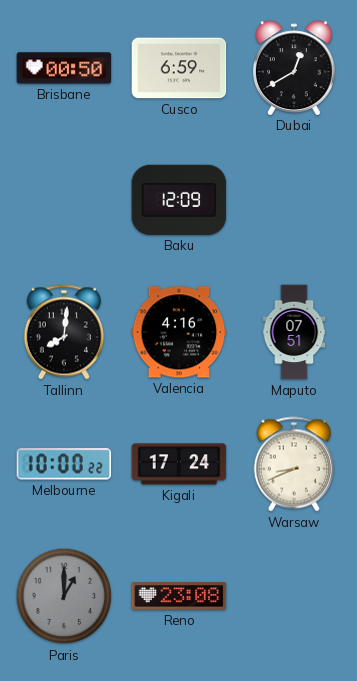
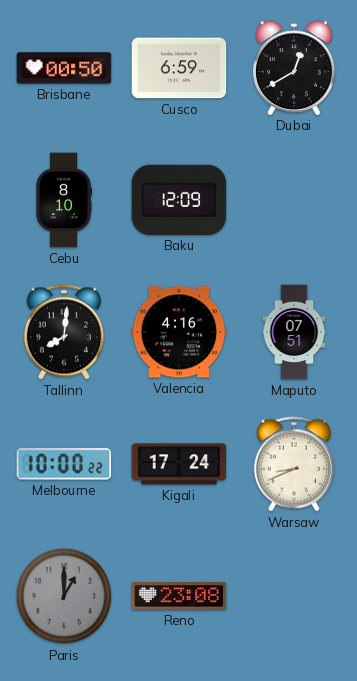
Cebu: none -> 8:10 (64, 200)
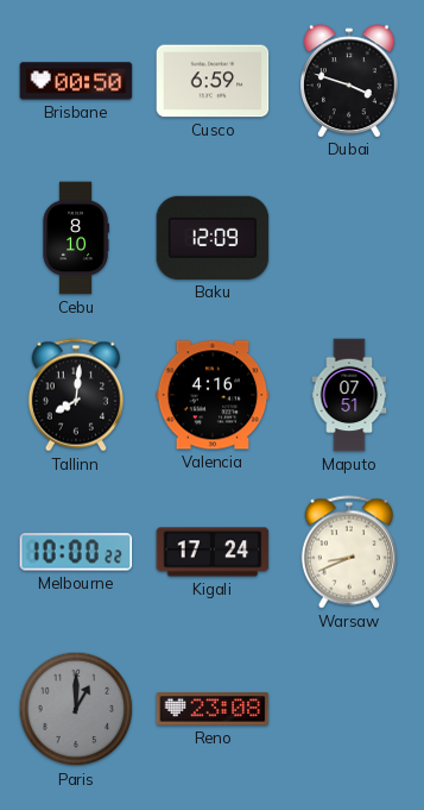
Dubai: 12:40 -> 3:48 (350, 81)
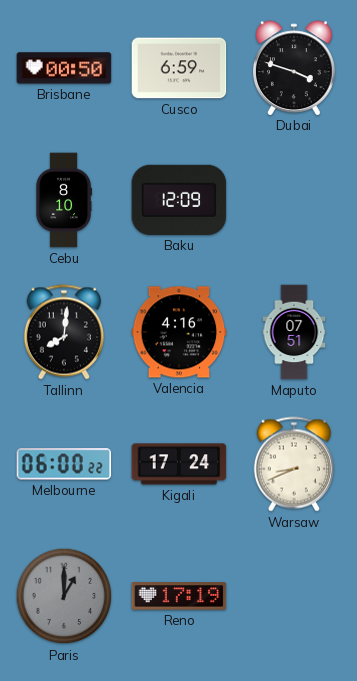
Melbourne: 10:00 -> 06:00 (64, 464)
Reno: 23:08 -> 17:19 (179, 596)
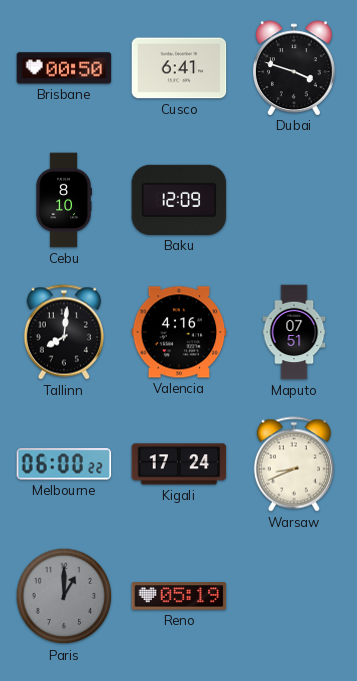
Cusco: 6:59 -> 6:41 (179, 68)
Reno: 17:19 -> 05:19 (179, 596)
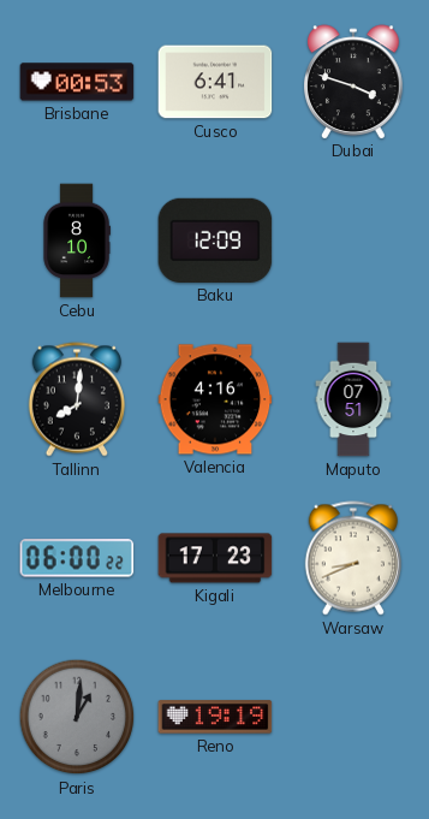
Brisbane: 00:50 -> 00:53 (77, 82)
Kigali: 17:24 -> 17:23 (215, 558)
Paris: 1:00 -> 1:01 (77, 717)
Reno: 05:19 -> 19:19 (215, 717)
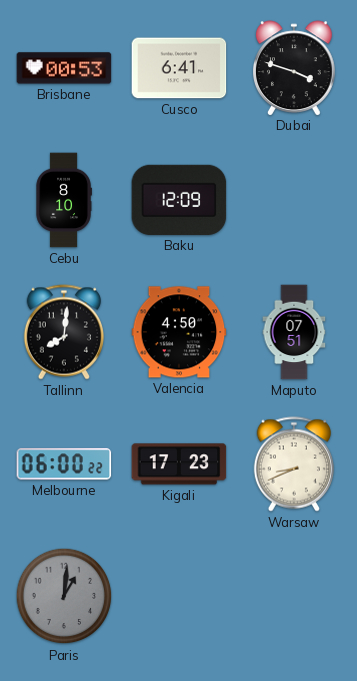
Valencia: 4:16 -> 4:50 (179, 332)
Reno: 19:19 -> none (215, 717)
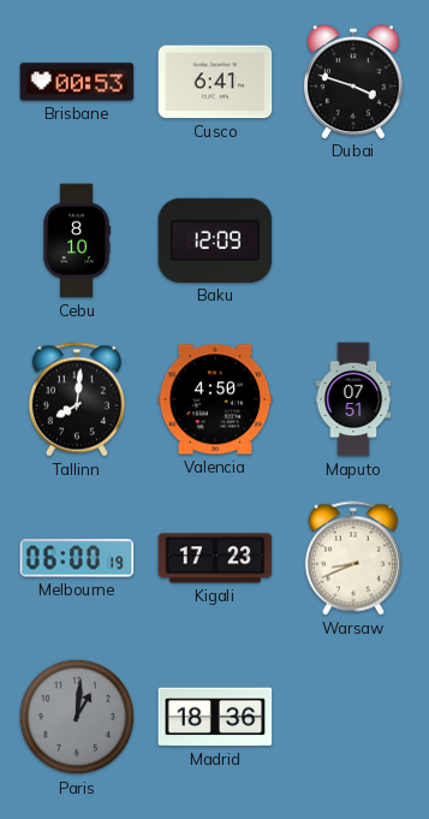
Melbourne: 06:00:22 -> 06:00:19 (77, 558)
Madrid: none -> 18:36 (215, 717)
